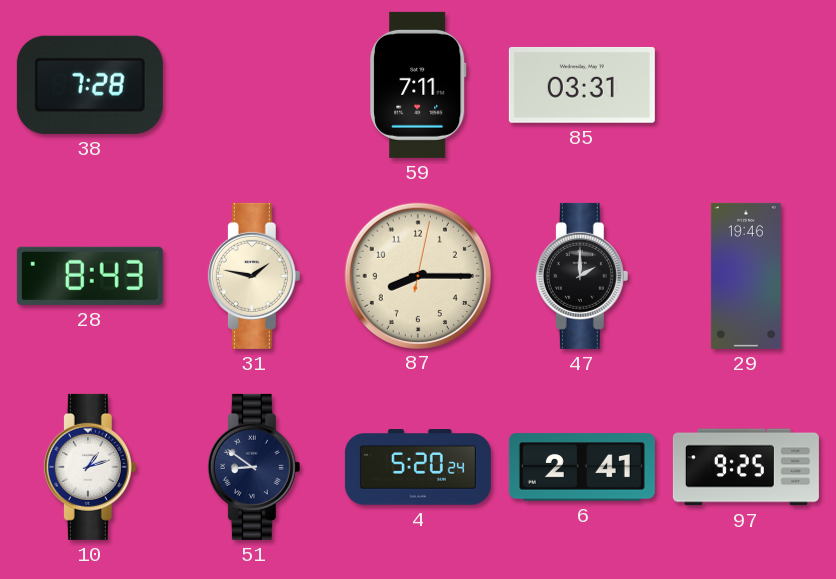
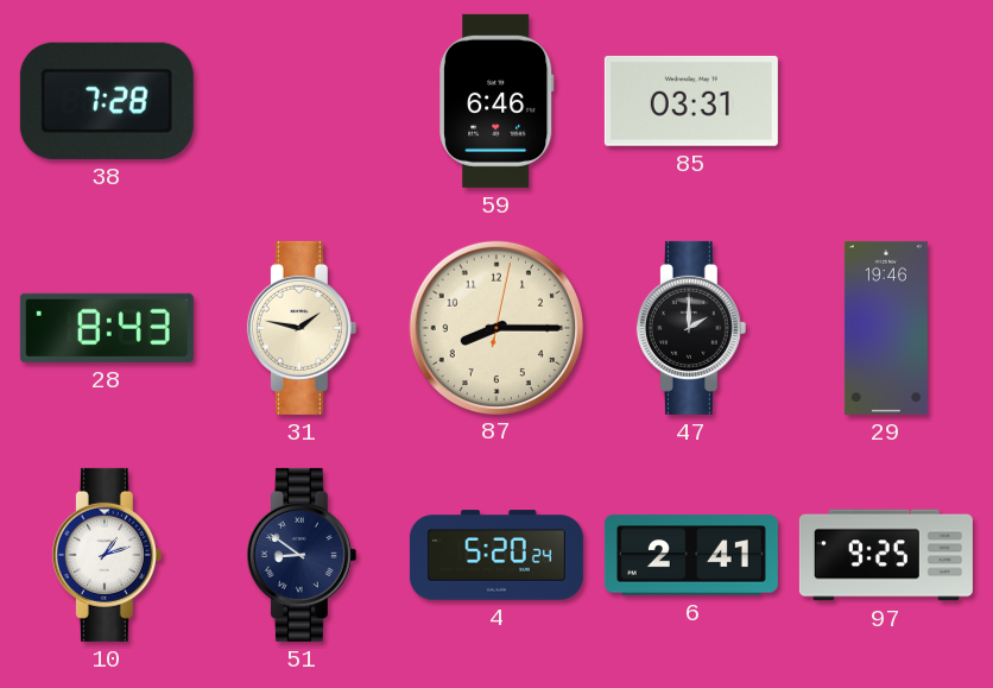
59: 7:11 -> 6:46 (498, 101)
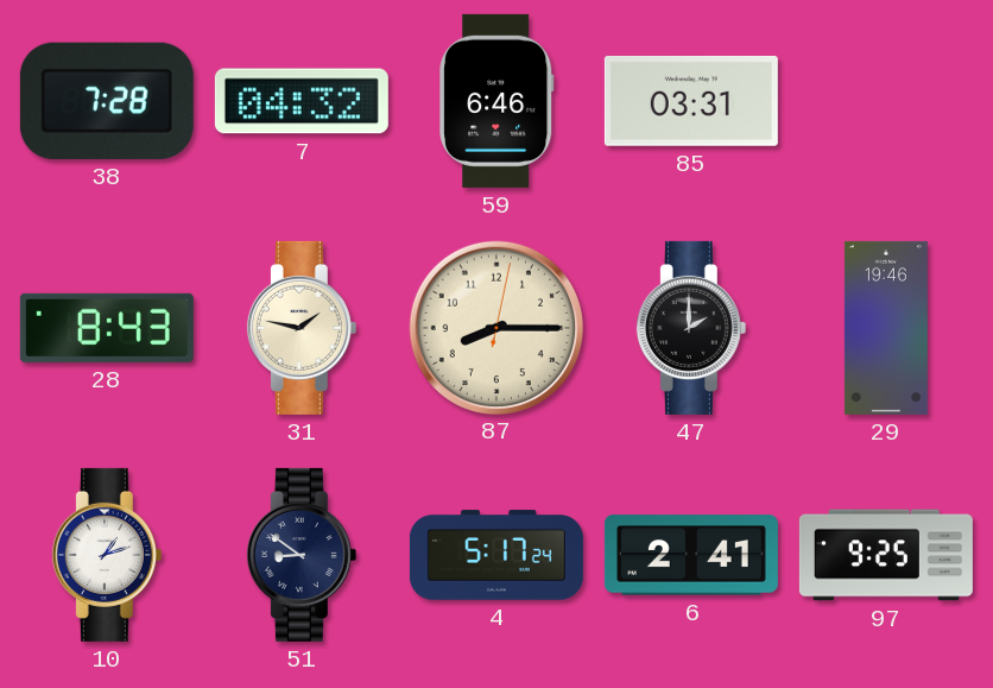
7: none -> 04:32 (302, 101)
4: 5:20 -> 5:17 (496, 555)
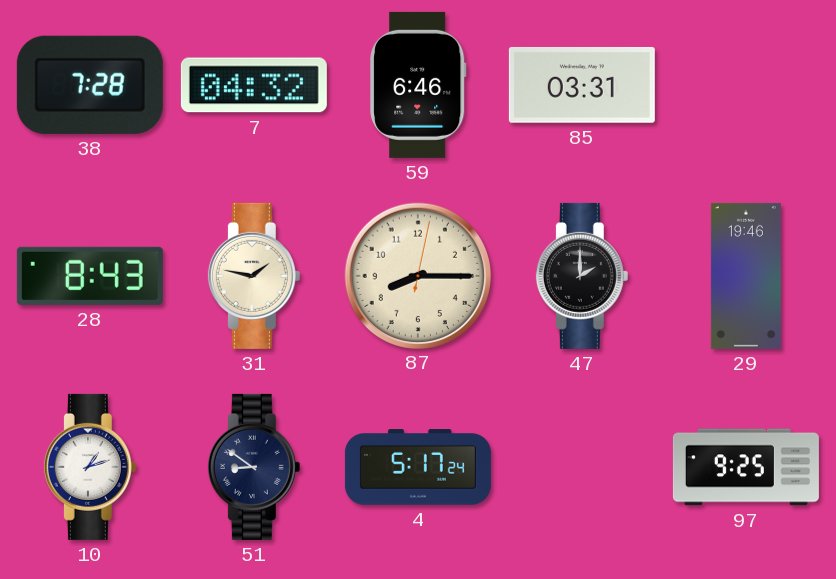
6: 2:41 -> none (691, 555)
